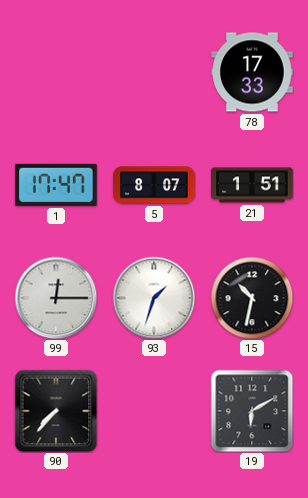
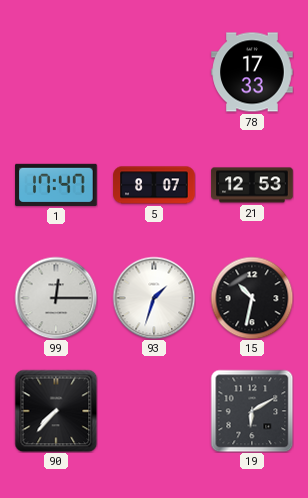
21: 1:51 -> 12:53 (252, 185)
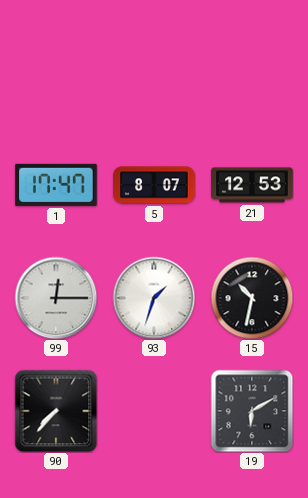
78: 17:33 -> none (252, 72)
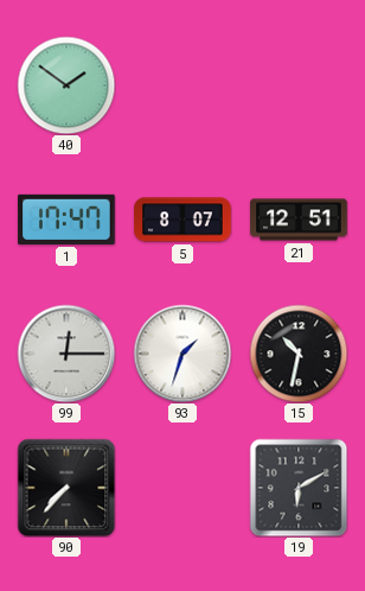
40: none -> 1:51 (66, 85)
21: 12:53 -> 12:51 (299, 220)
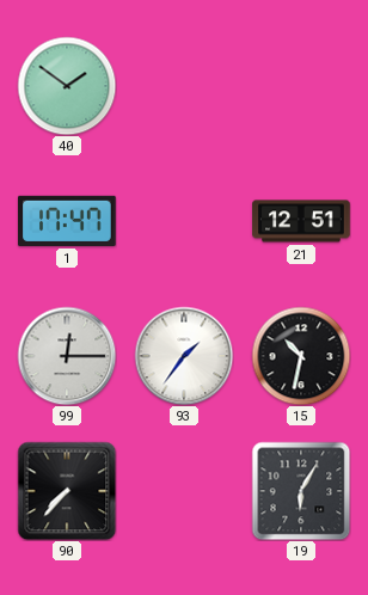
5: 8:07 -> none (182, 220)
93: 1:33 -> 1:36 (184, 356)
19: 6:10 -> 6:05 (301, 491)
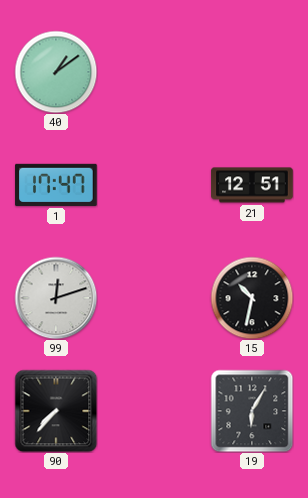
40: 1:51 -> 1:09 (56, 72)
99: 12:15 -> 12:12 (56, 298)
93: 1:36 -> none (184, 356)
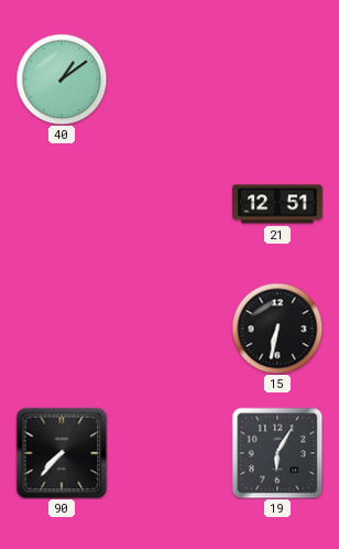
1: 17:47 -> none (56, 185)
99: 12:12 -> none (56, 298)
15: 10:32 -> 6:32 (277, 329)
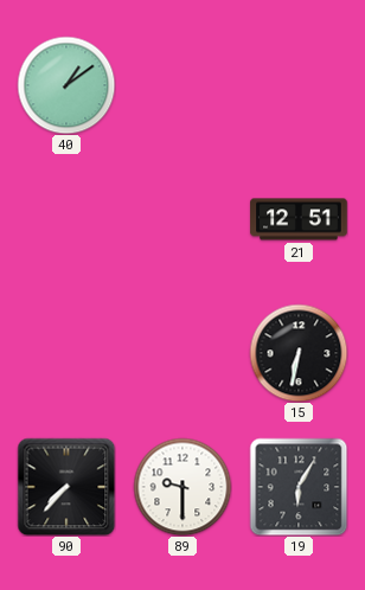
89: none -> 9:30 (182, 487)
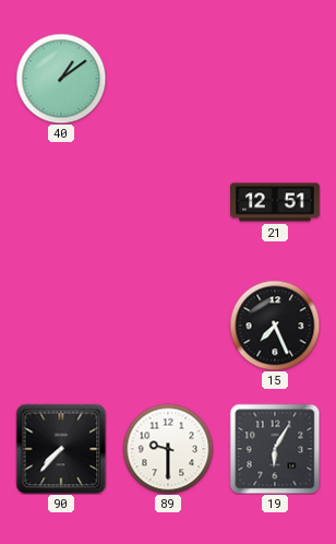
15: 6:32 -> 7:26 (275, 326)
